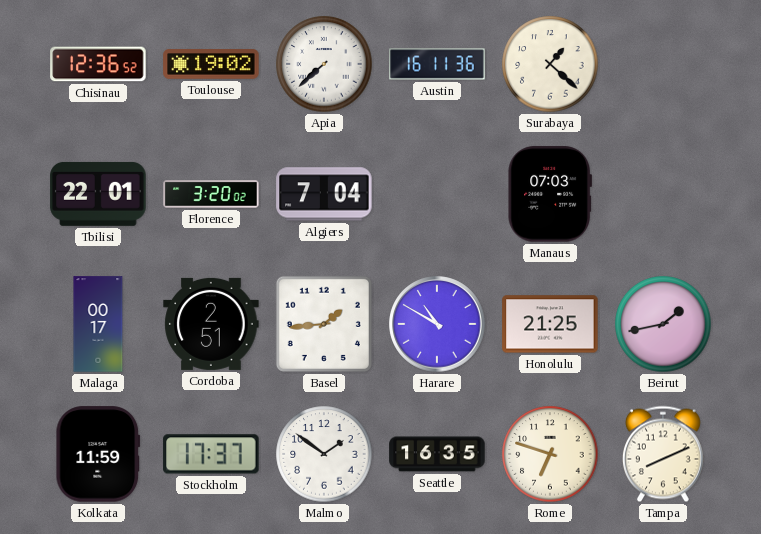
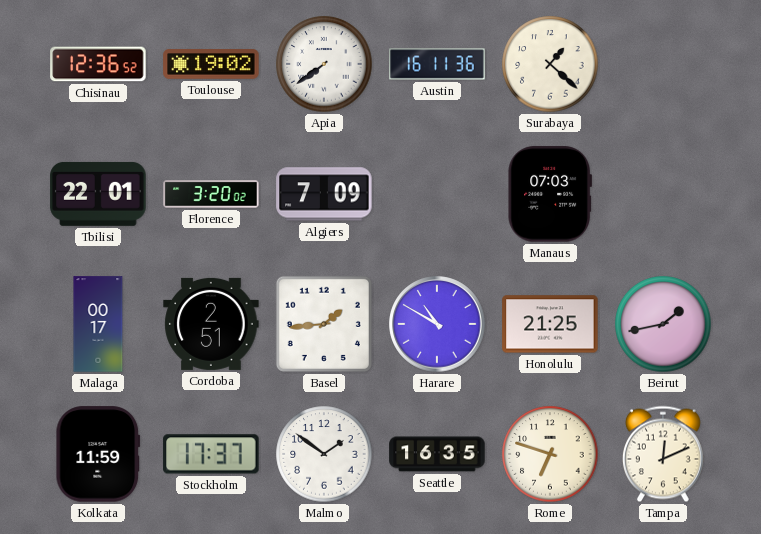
Apia: 7:38 -> 7:39 (324, 64)
Algiers: 7:04 -> 7:09 (324, 194)
Tampa: 8:11 -> 12:11 (663, 454)
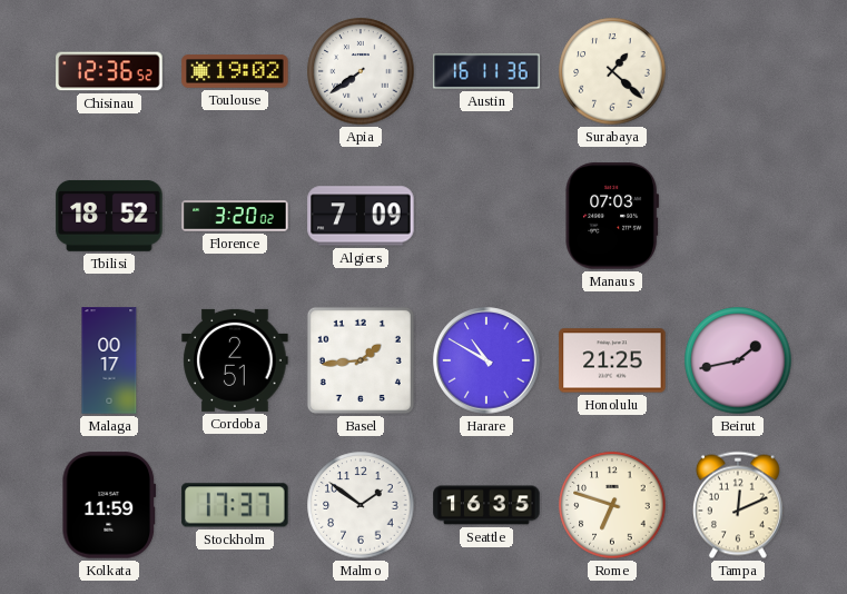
Tbilisi: 22:01 -> 18:52 (109, 216)
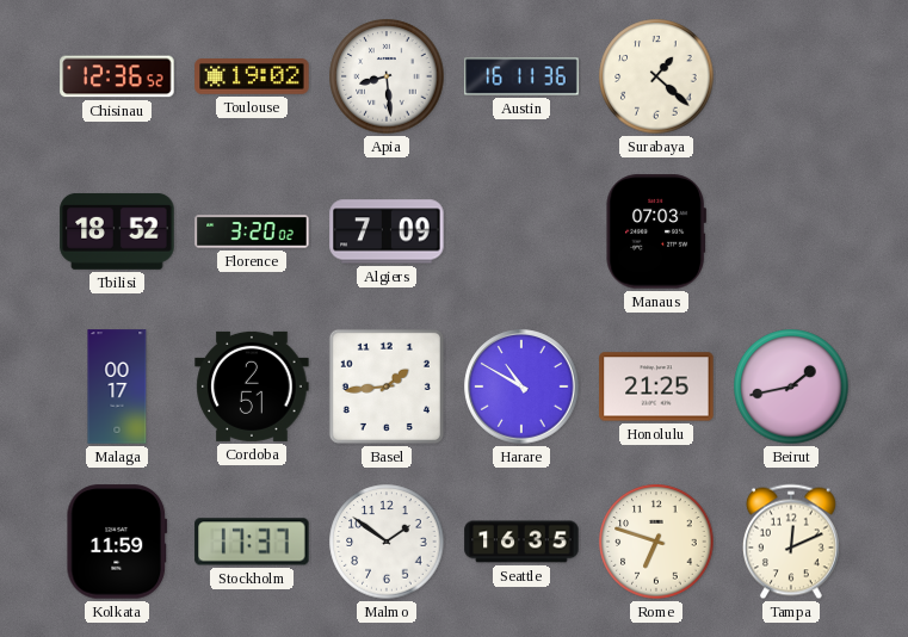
Apia: 7:39 -> 8:29 (387, 76)
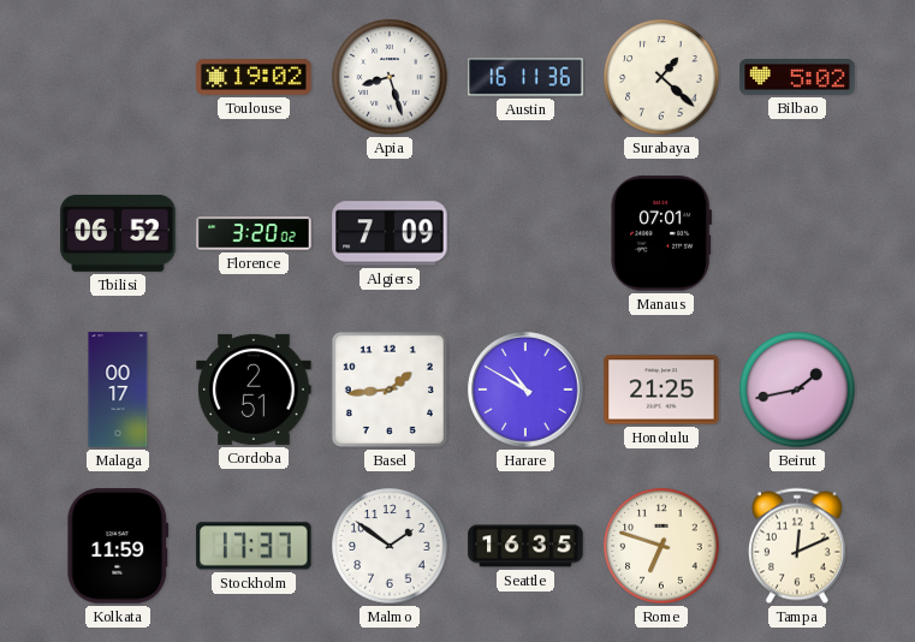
Chisinau: 12:36 -> none (117, 76)
Apia: 8:29 -> 8:27 (390, 77)
Bilbao: none -> 5:02 (797, 78)
Tbilisi: 18:52 -> 06:52 (118, 233)
Manaus: 07:03 -> 07:01 (660, 233)
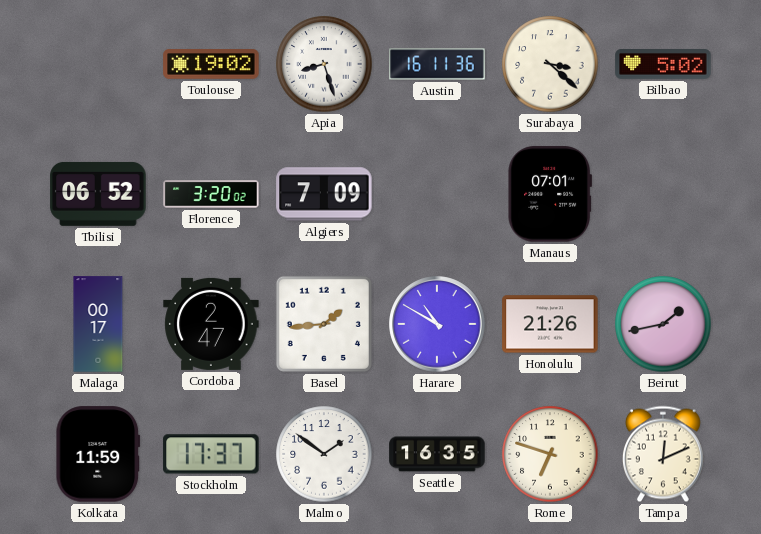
Surabaya: 1:22 -> 3:22 (550, 64)
Cordoba: 2:51 -> 2:47 (211, 324)
Honolulu: 21:25 -> 21:26 (550, 324)
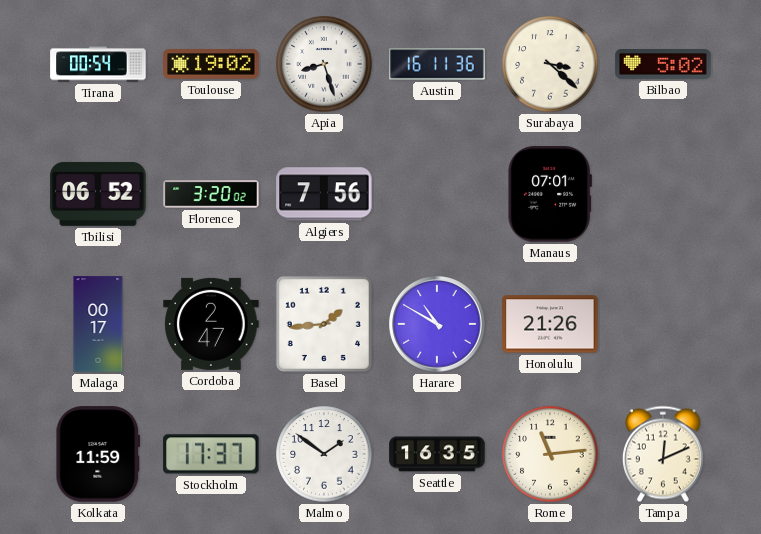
Tirana: none -> 00:54 (98, 64)
Algiers: 7:09 -> 7:56 (324, 194)
Beirut: 1:43 -> none (663, 324)
Rome: 6:48 -> 11:14 (550, 454)
